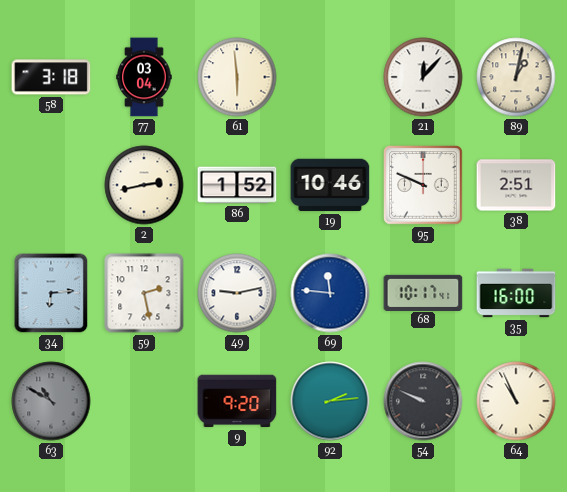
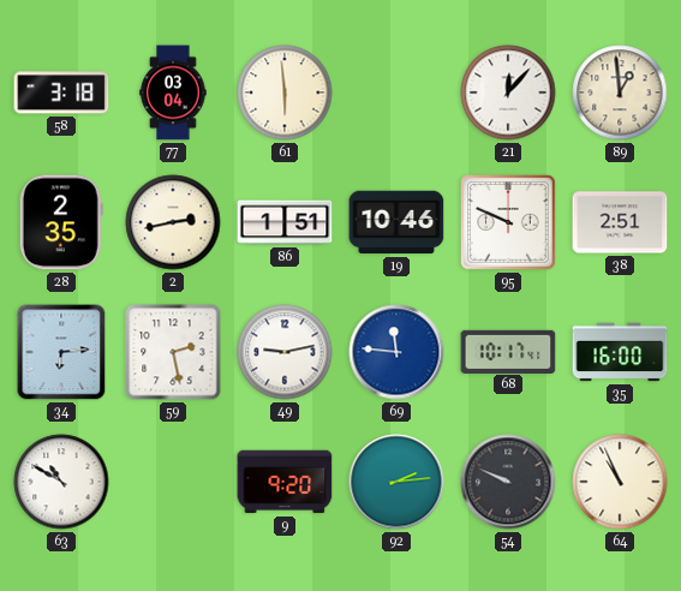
89: 1:02 -> 12:59 (620, 92)
28: none -> 2:35 (61, 222)
86: 1:52 -> 1:51 (285, 222)
63 dial: grey -> white (61, 482)
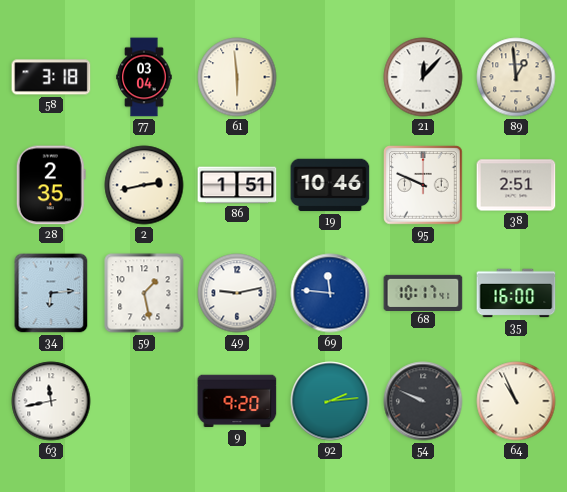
59: 2:28 -> 1:28 (144, 293)
63: 10:50 -> 11:43 (51, 401)
